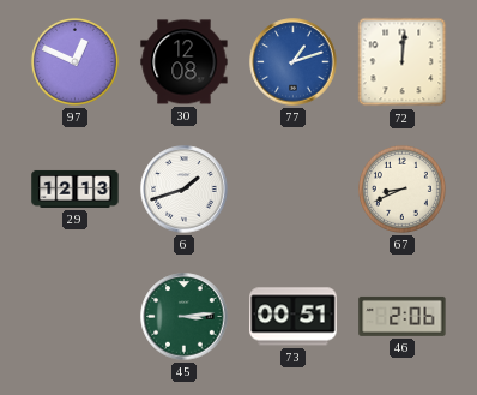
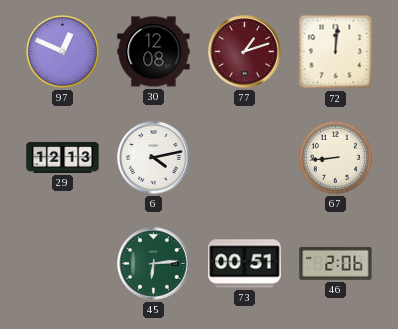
77 dial: blue -> burgundy (245, 52)
6: 1:42 -> 4:13 (154, 158)
67: 8:41 -> 8:44 (335, 157)
45: 3:14 -> 6:14 (154, 264)
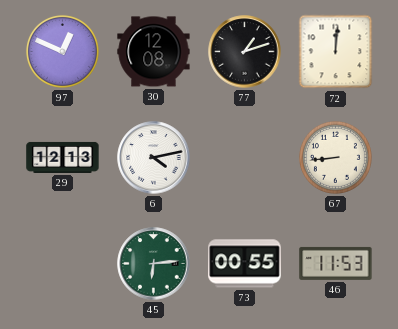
77 dial: burgundy -> black (245, 52)
73: 00:51 -> 00:55 (245, 264)
46: 2:06 -> 11:53 (336, 263)
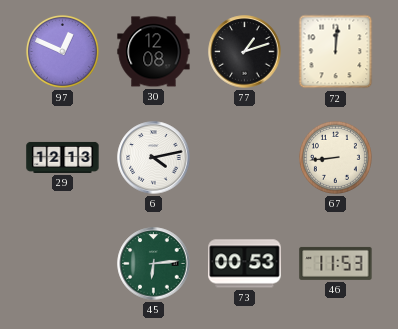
73: 00:55 -> 00:53 (245, 264)
